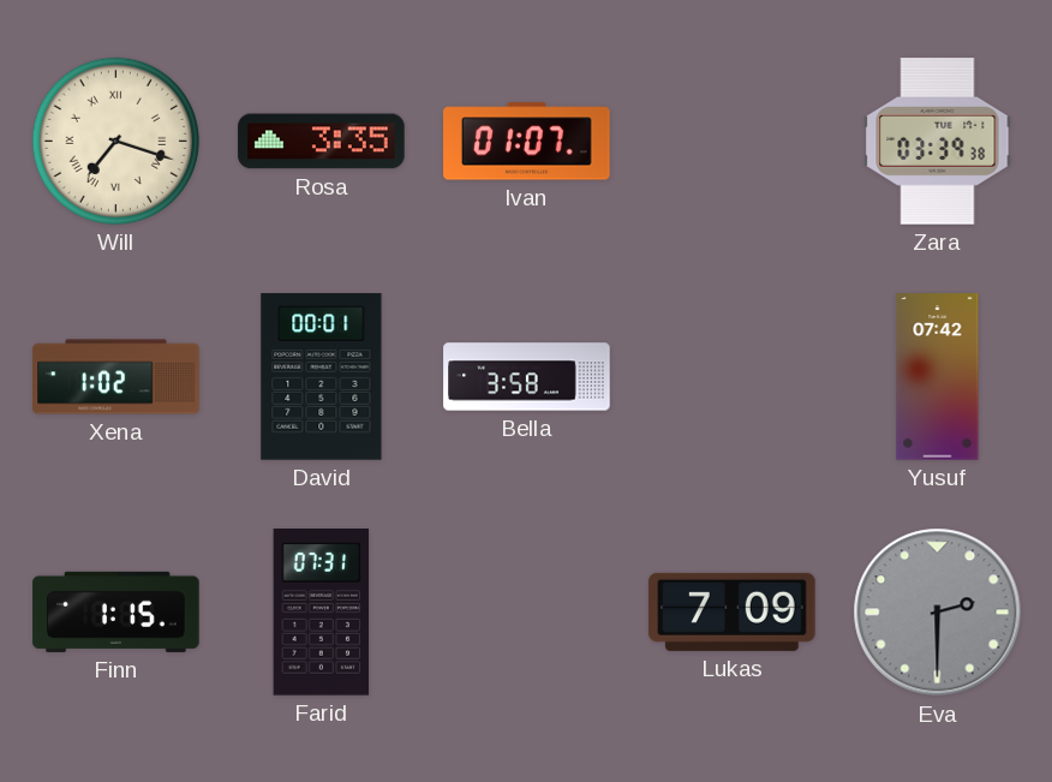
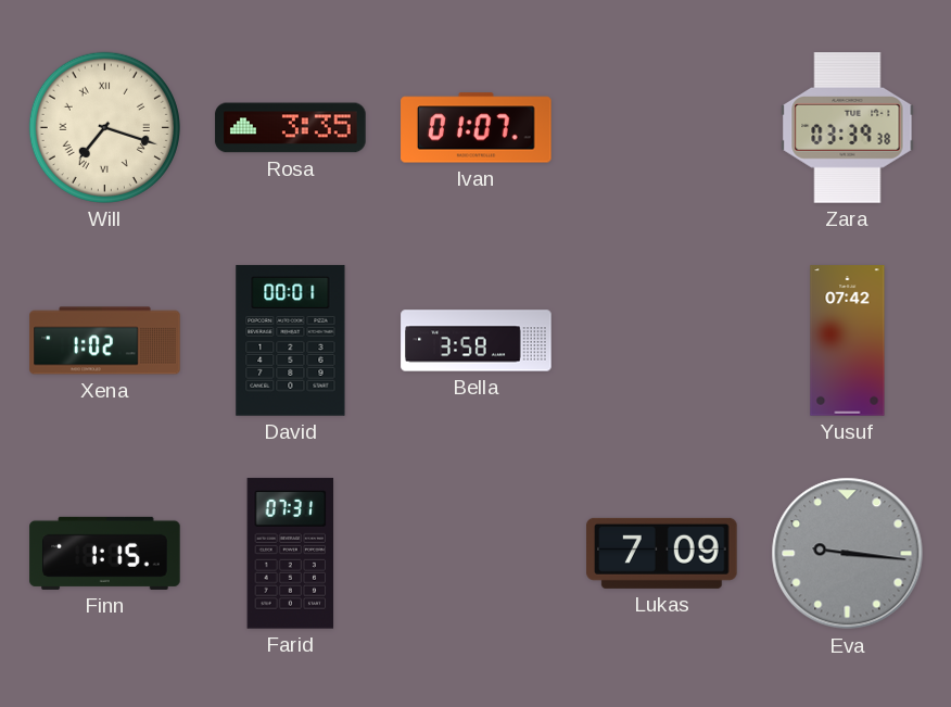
Eva: 2:30 -> 9:16 (848, 554)
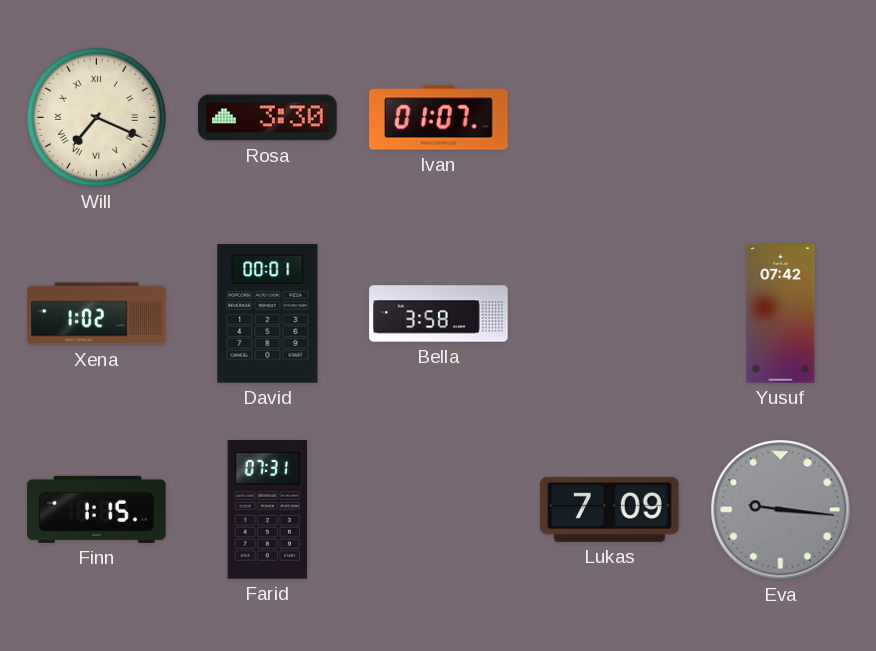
Will: 7:18 -> 7:19 (96, 117)
Rosa: 3:35 -> 3:30 (268, 118)
Zara: 03:39 -> none (848, 128)
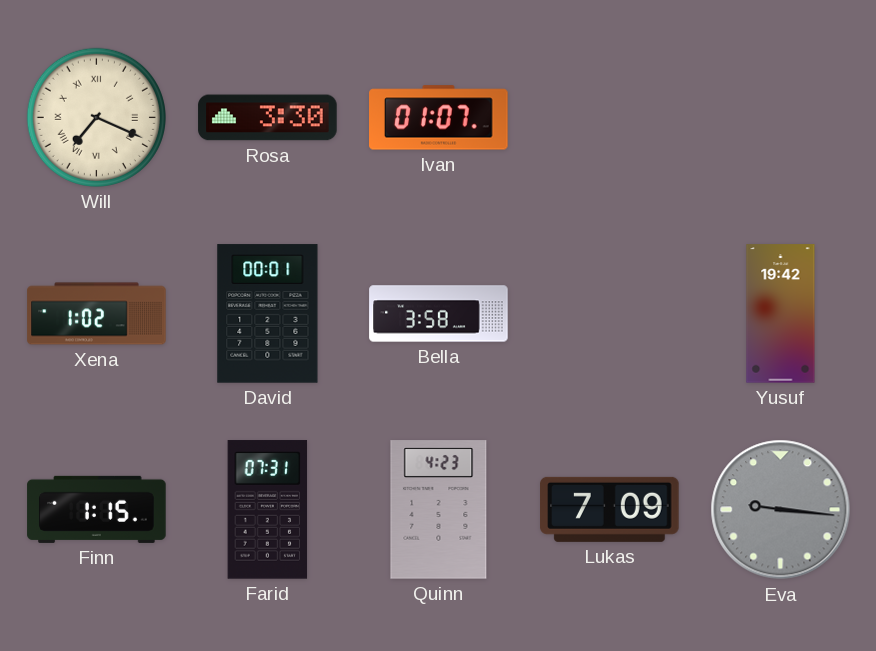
Yusuf: 07:42 -> 19:42 (781, 314)
Quinn: none -> 4:23 (439, 510)
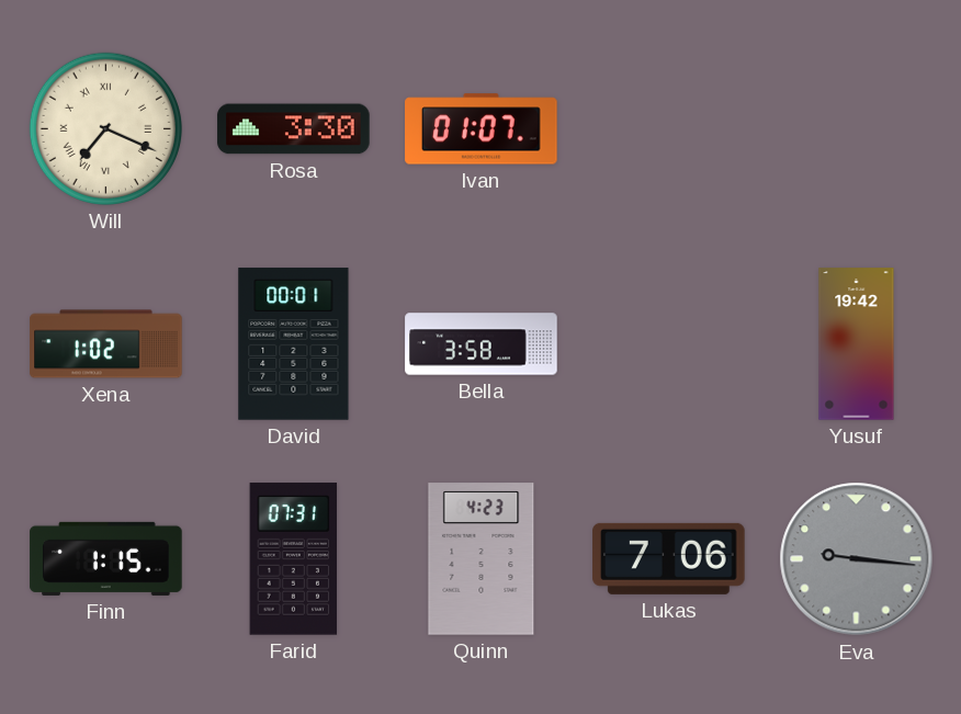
Lukas: 7:09 -> 7:06 (669, 558)
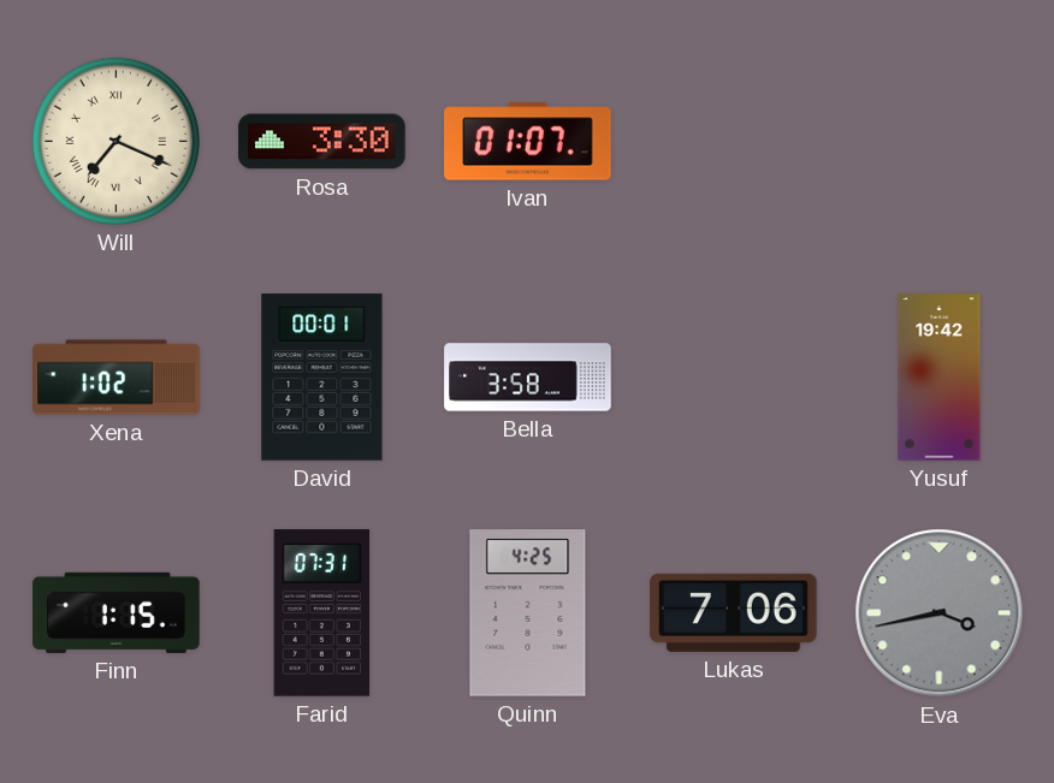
Quinn: 4:23 -> 4:25 (528, 613)
Eva: 9:16 -> 3:43 (940, 613)
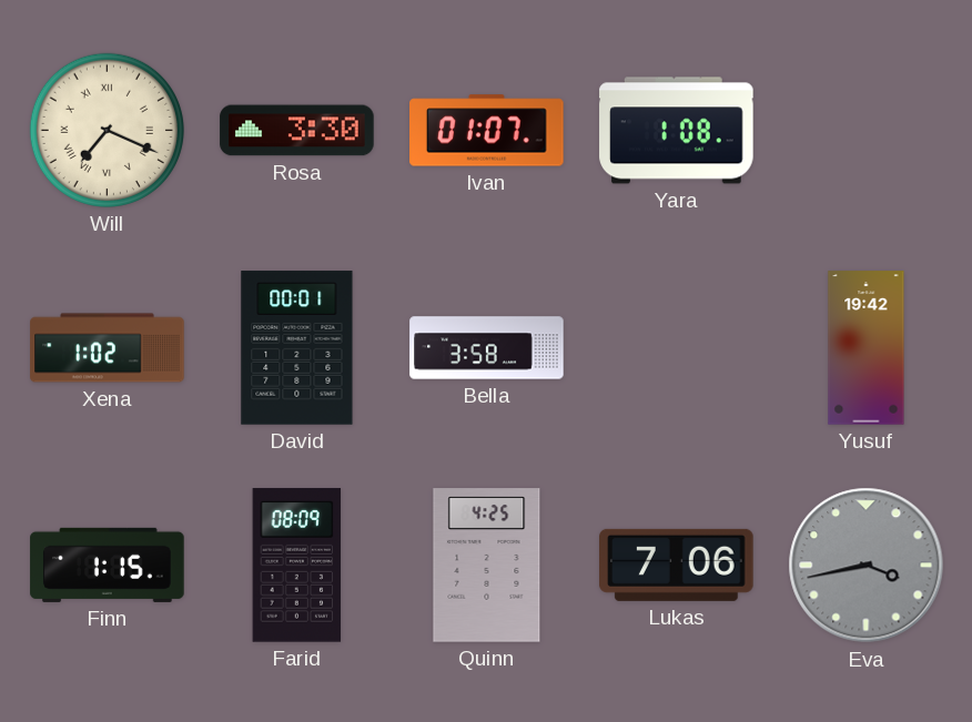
Yara: none -> 1:08 (677, 131)
Farid: 07:31 -> 08:09 (297, 566)
